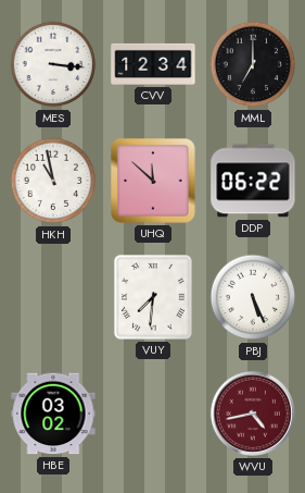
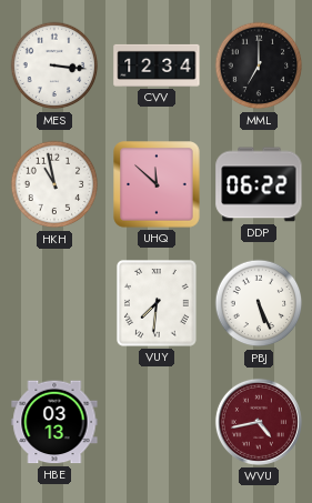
HBE: 03:02 -> 03:13 (54, 422)
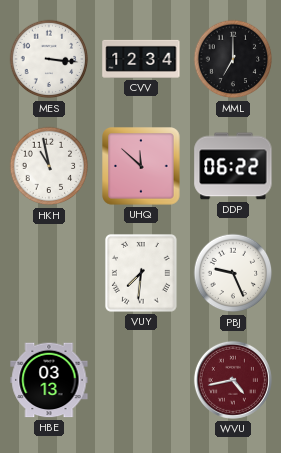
PBJ: 5:26 -> 9:26 (233, 273)
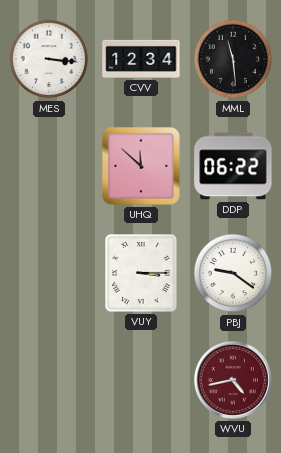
MML: 7:00 -> 11:29 (233, 59)
HKH: 10:58 -> none (49, 166)
VUY: 7:31 -> 3:15 (142, 274)
PBJ: 9:26 -> 9:21 (233, 273)
HBE: 03:13 -> none (49, 380)
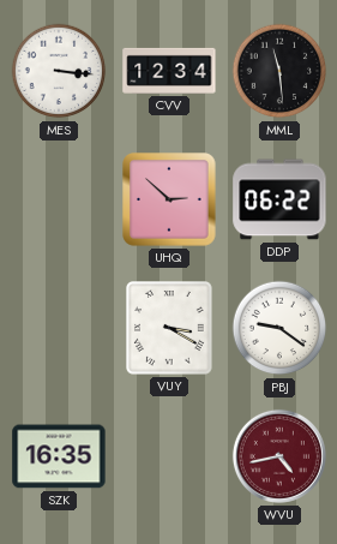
UHQ: 11:52 -> 2:52 (169, 199)
VUY: 3:15 -> 3:20 (170, 329)
SZK: none -> 16:35 (59, 456)
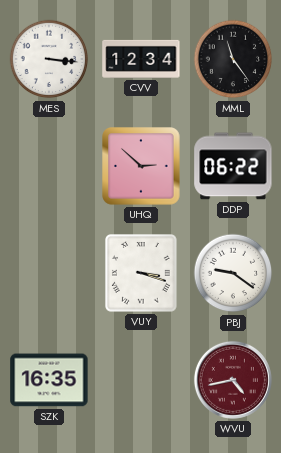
MML: 11:29 -> 11:24 (233, 59)
VUY: 3:20 -> 3:18 (142, 274)
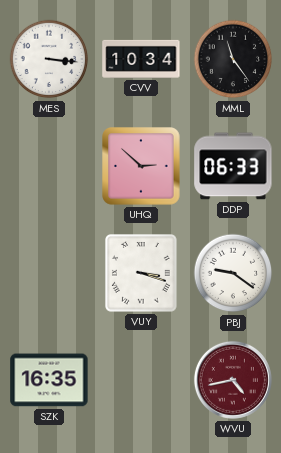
CVV: 12:34 -> 10:34 (141, 59)
DDP: 06:22 -> 06:33 (233, 166)
